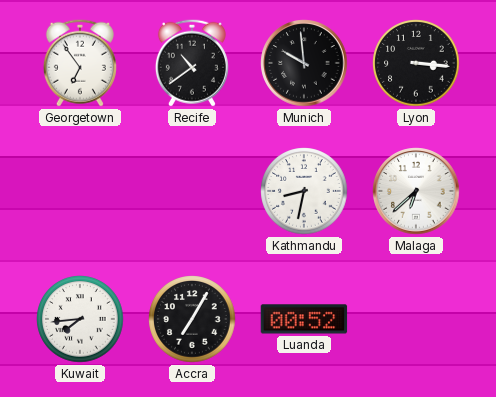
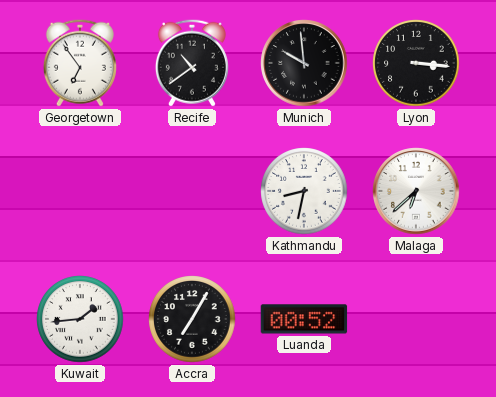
Kuwait: 7:44 -> 1:44 (80, 319)
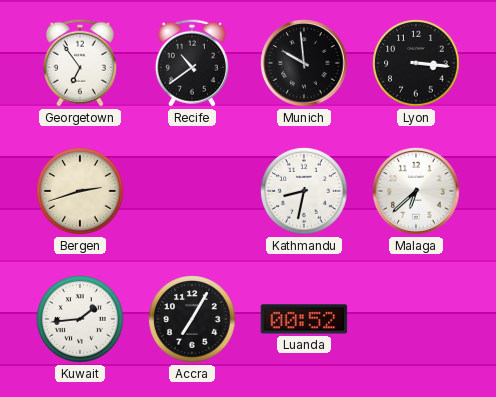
Bergen: none -> 2:42 (80, 191)
